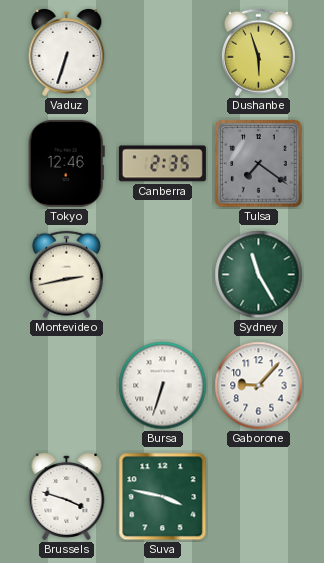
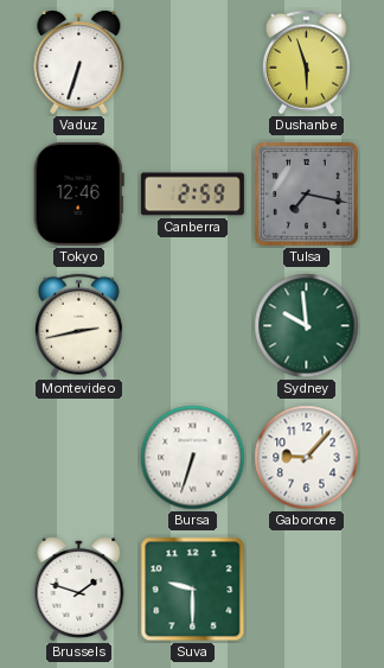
Canberra: 2:35 -> 2:59 (192, 195)
Tulsa: 7:21 -> 7:17 (307, 195)
Sydney: 11:25 -> 9:59 (307, 326)
Brussels: 3:48 -> 1:48 (79, 589)
Suva: 3:47 -> 9:30 (193, 590)
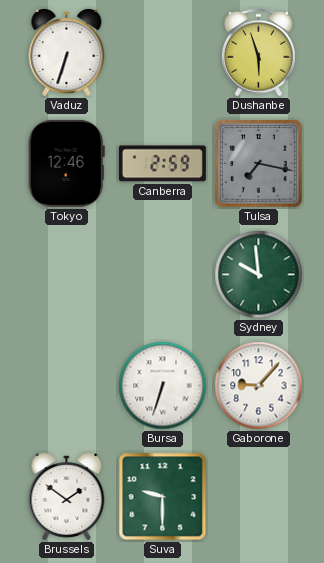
Montevideo: 2:43 -> none (78, 326)
Brussels: 1:48 -> 1:51 (67, 496)
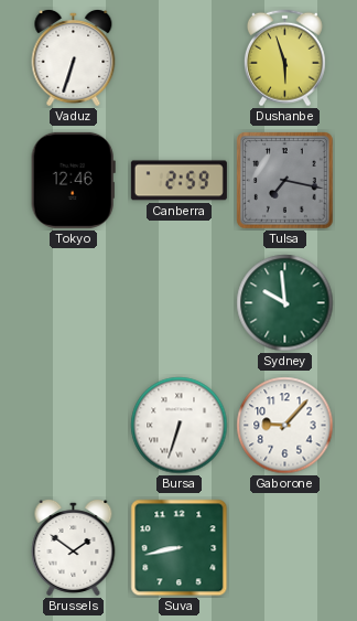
Suva: 9:30 -> 8:43 (180, 548)
